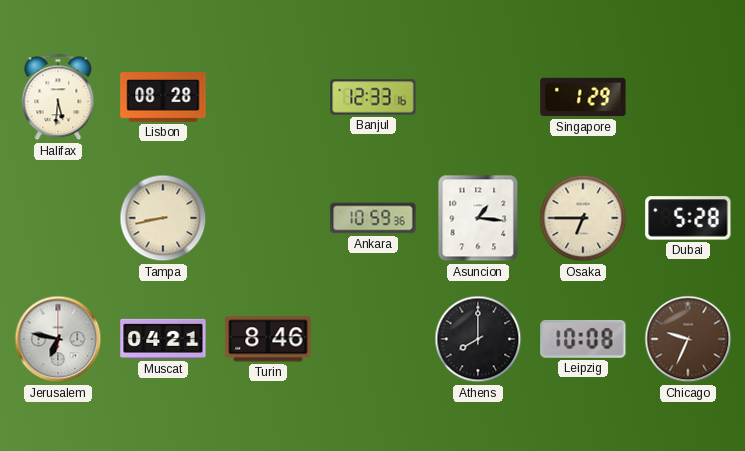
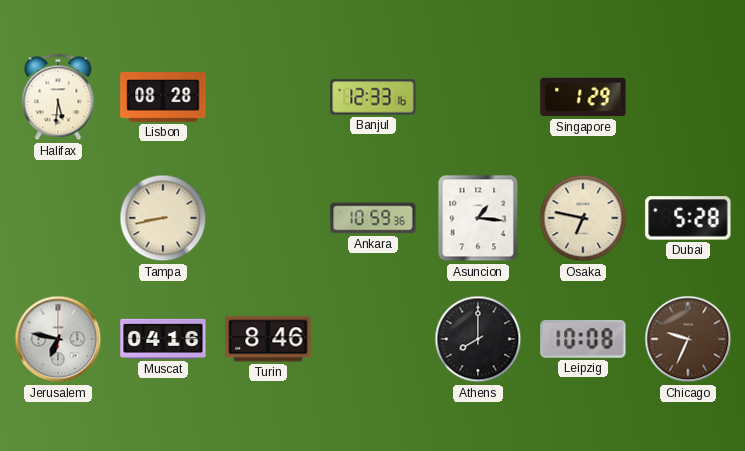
Osaka: 6:45 -> 6:47 (583, 218)
Muscat: 04:21 -> 04:16 (163, 339)
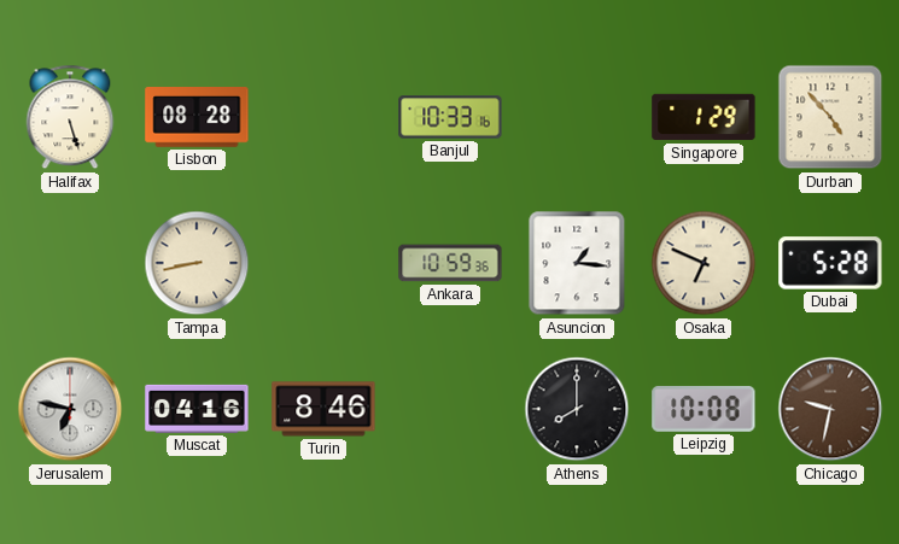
Halifax: 5:31 -> 5:27 (70, 117)
Banjul: 12:33 -> 10:33 (450, 117)
Durban: none -> 4:53 (830, 117)
Osaka: 6:47 -> 6:49 (704, 263)
Chicago: 9:34 -> 9:32 (830, 409)
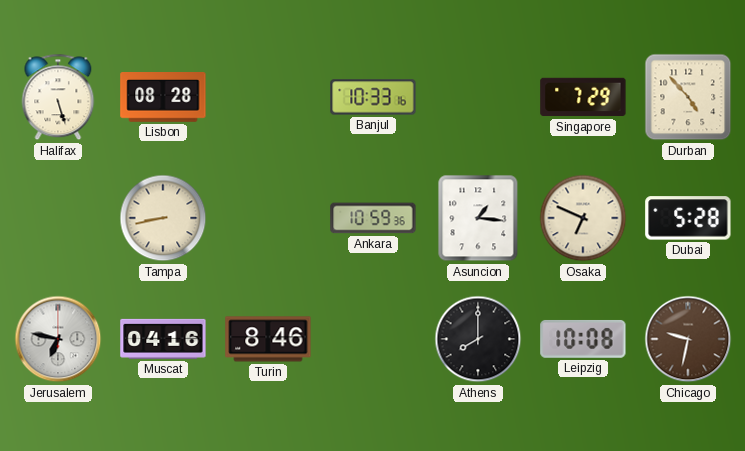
Singapore: 1:29 -> 7:29 (583, 97)
